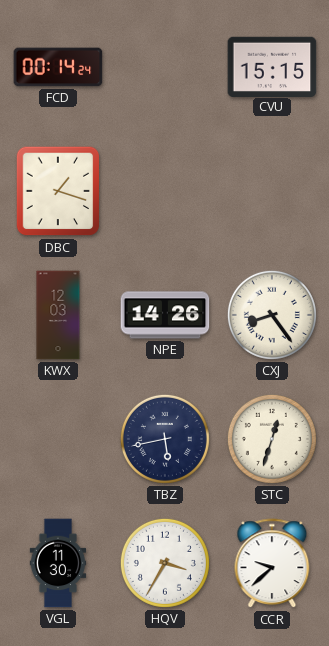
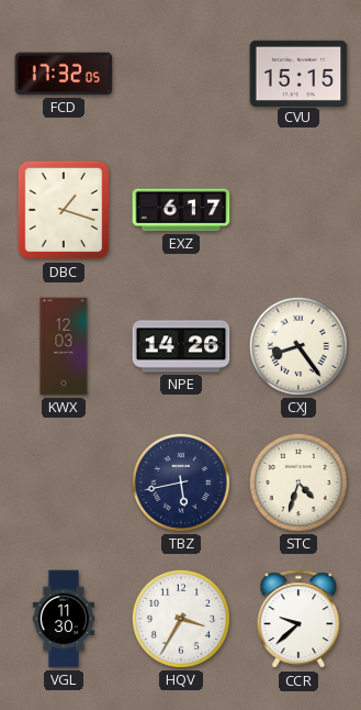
FCD: 00:14 -> 17:32 (64, 74)
EXZ: none -> 6:17 (181, 210)
STC: 12:33 -> 4:33 (298, 482)
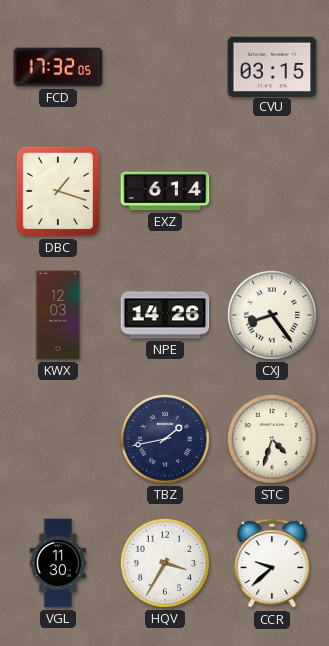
CVU: 15:15 -> 03:15 (272, 66)
EXZ: 6:17 -> 6:14 (165, 191)
TBZ: 5:43 -> 1:43 (165, 439)
